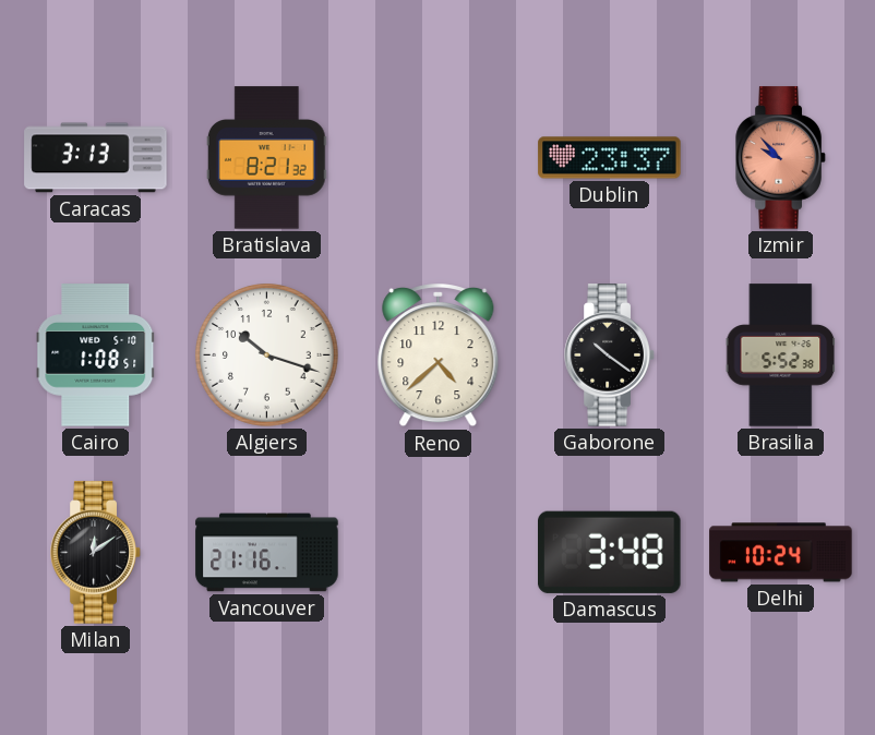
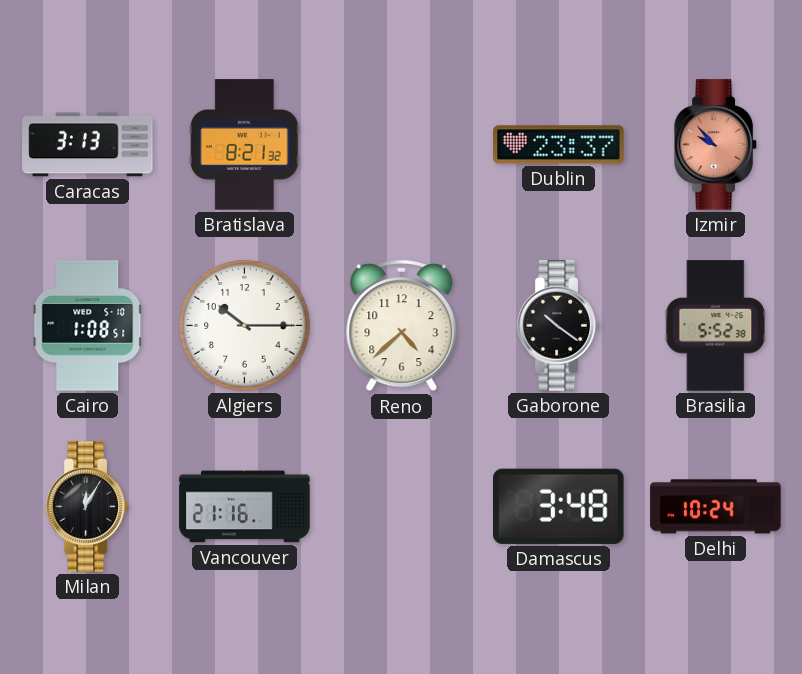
Algiers: 10:18 -> 10:15 (245, 326)
Milan: 12:09 -> 12:05 (88, 507)
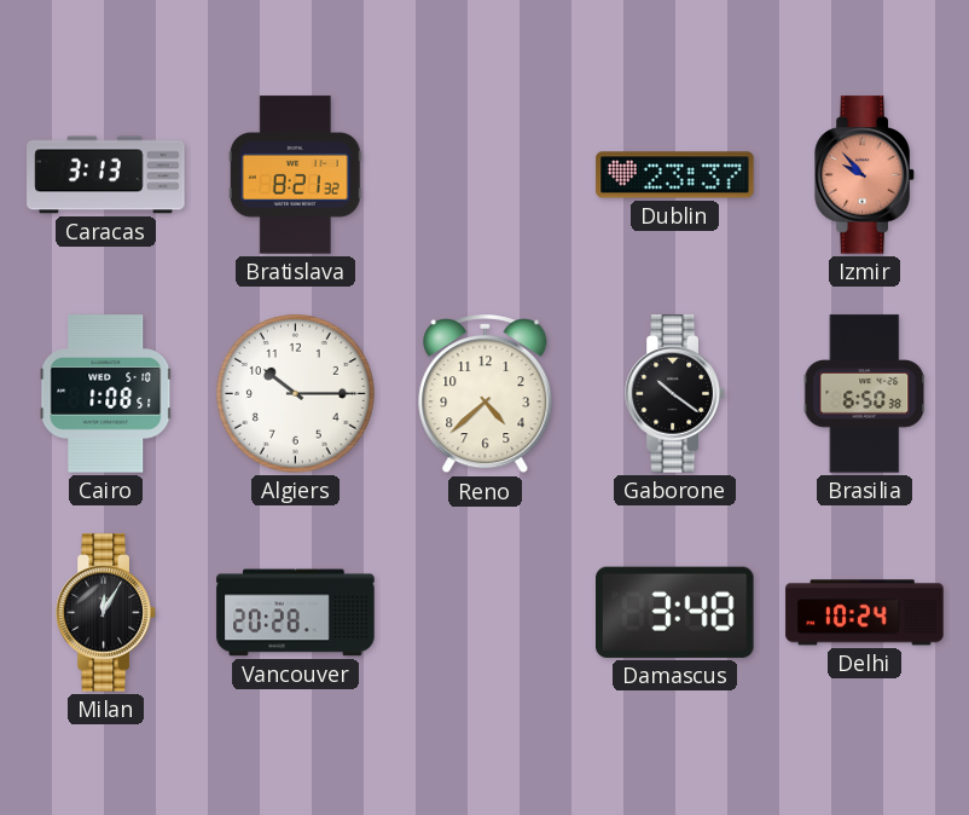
Brasilia: 5:52 -> 6:50 (865, 394)
Vancouver: 21:16 -> 20:28 (296, 613)
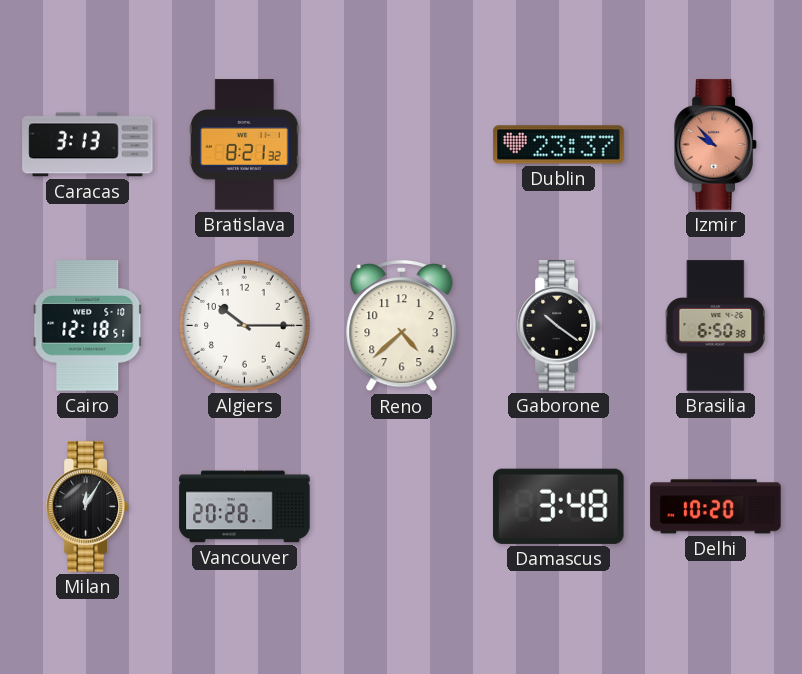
Cairo: 1:08 -> 12:18 (88, 326)
Delhi: 10:24 -> 10:20 (716, 507)
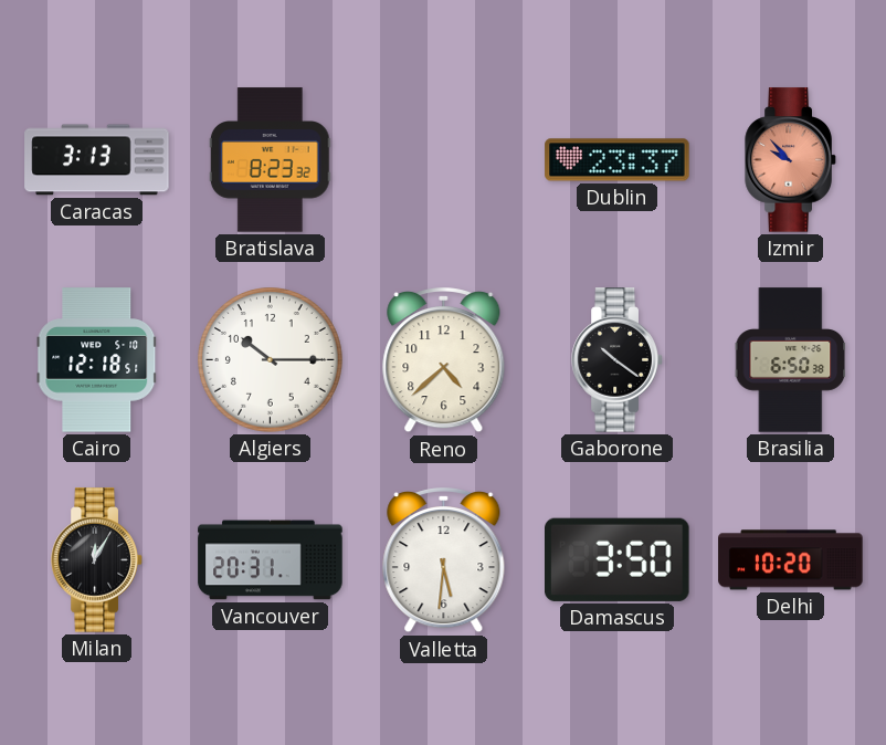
Bratislava: 8:21 -> 8:23 (270, 160)
Vancouver: 20:28 -> 20:31 (271, 560)
Valletta: none -> 5:31 (444, 560)
Damascus: 3:48 -> 3:50 (618, 559)
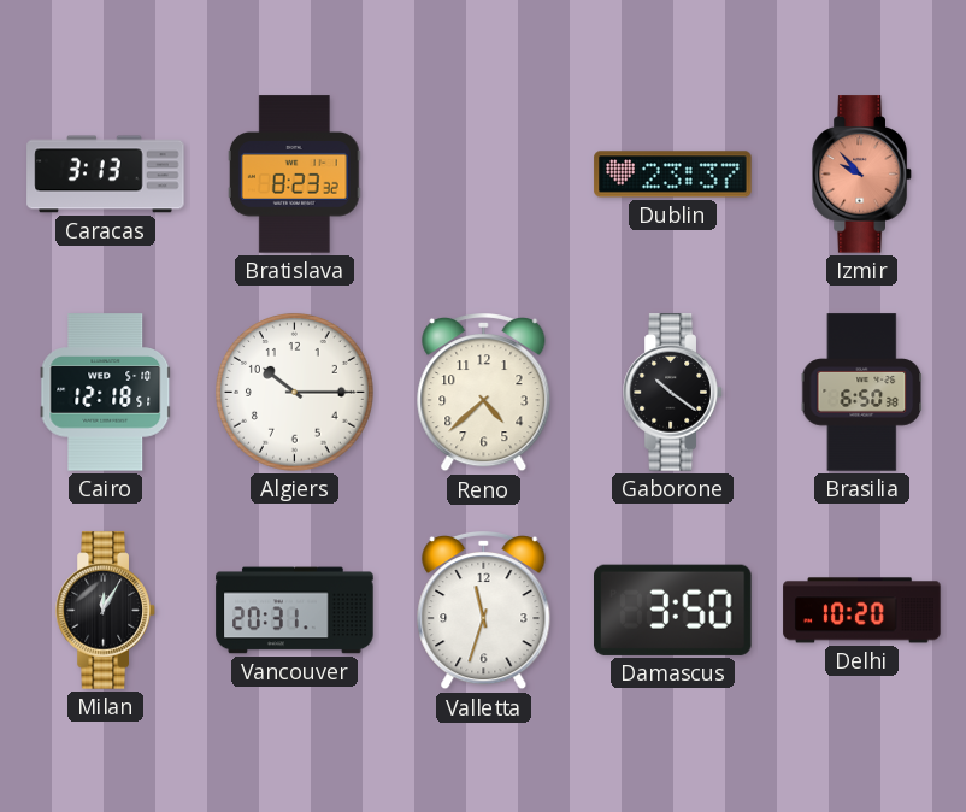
Valletta: 5:31 -> 11:33 (484, 611)
